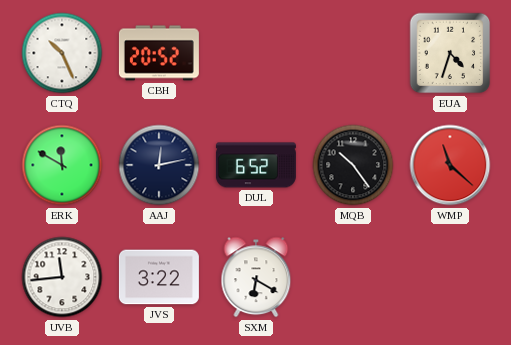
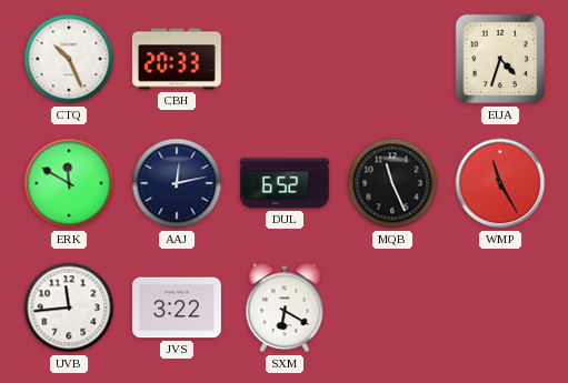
CBH: 20:52 -> 20:33 (177, 59)
MQB: 10:24 -> 11:26 (392, 183)
WMP: 11:22 -> 11:25 (500, 183)
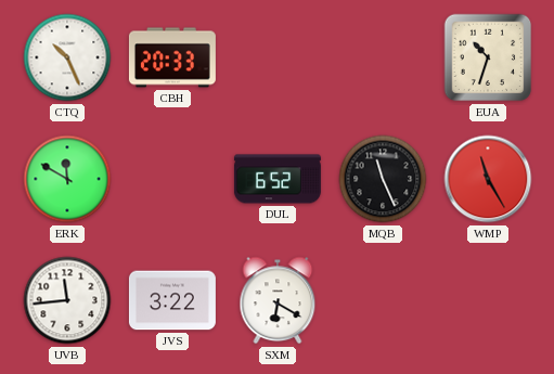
EUA: 4:33 -> 10:33 (488, 57)
AAJ: 12:13 -> none (177, 183)
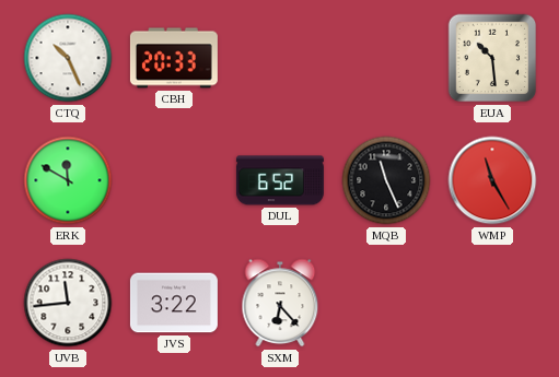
EUA: 10:33 -> 10:29 (492, 58)
SXM: 6:20 -> 6:23 (280, 303)
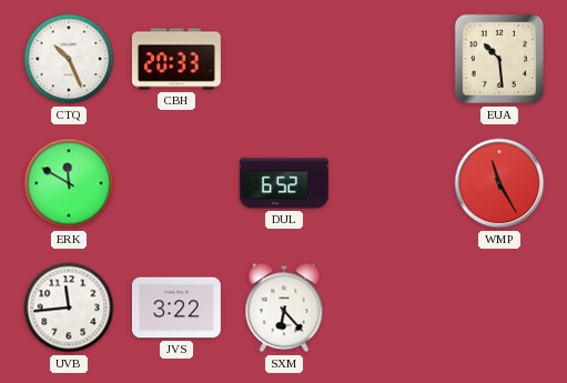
MQB: 11:26 -> none (386, 180)
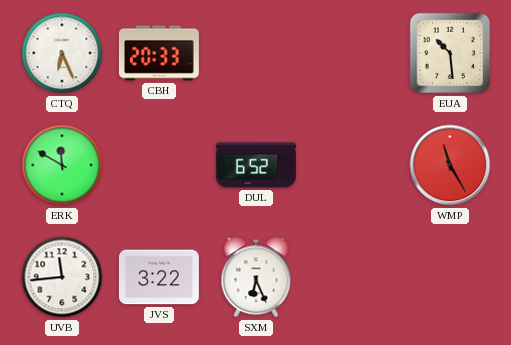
CTQ: 10:26 -> 6:26 (62, 53)
SXM: 6:23 -> 6:26 (256, 277)
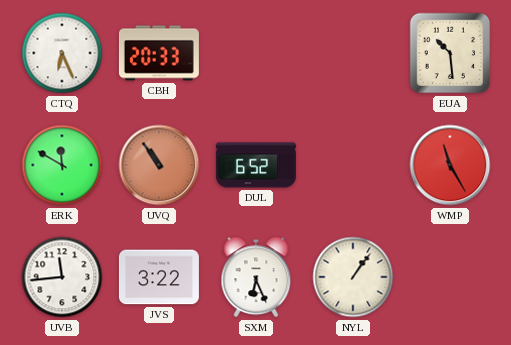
UVQ: none -> 10:54 (159, 165)
NYL: none -> 1:06 (353, 277)
